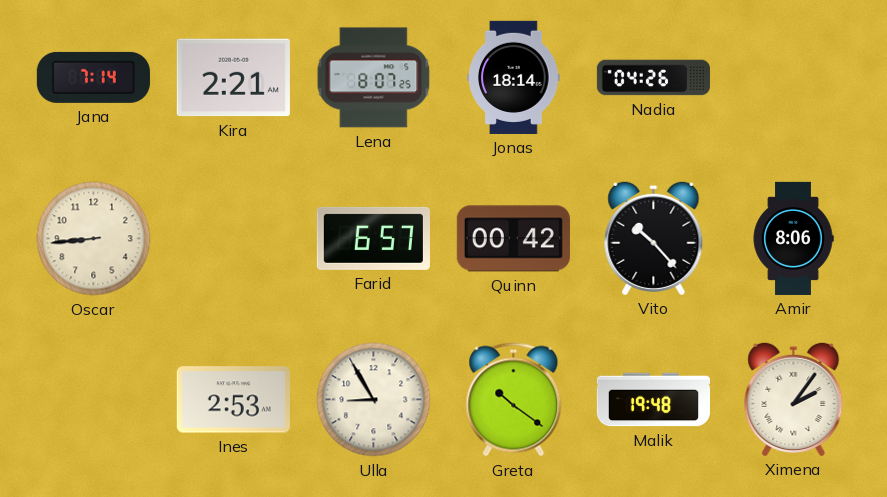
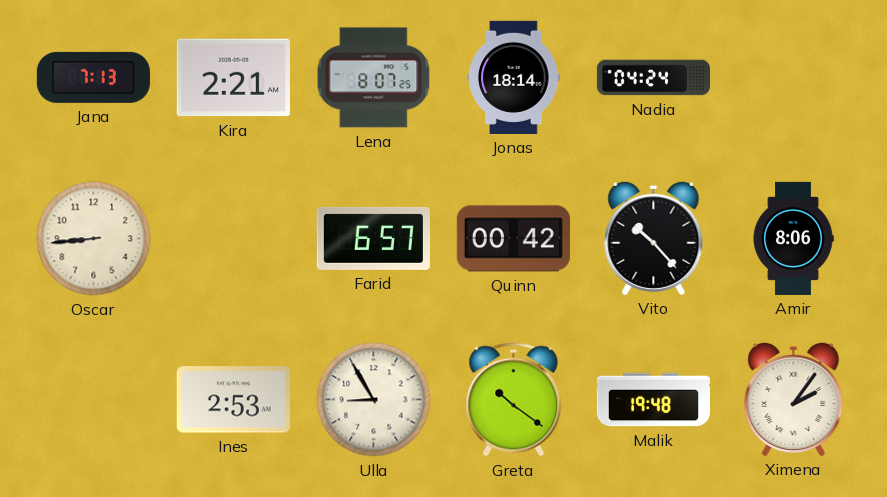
Jana: 7:14 -> 7:13 (93, 77)
Nadia: 04:26 -> 04:24 (653, 78)
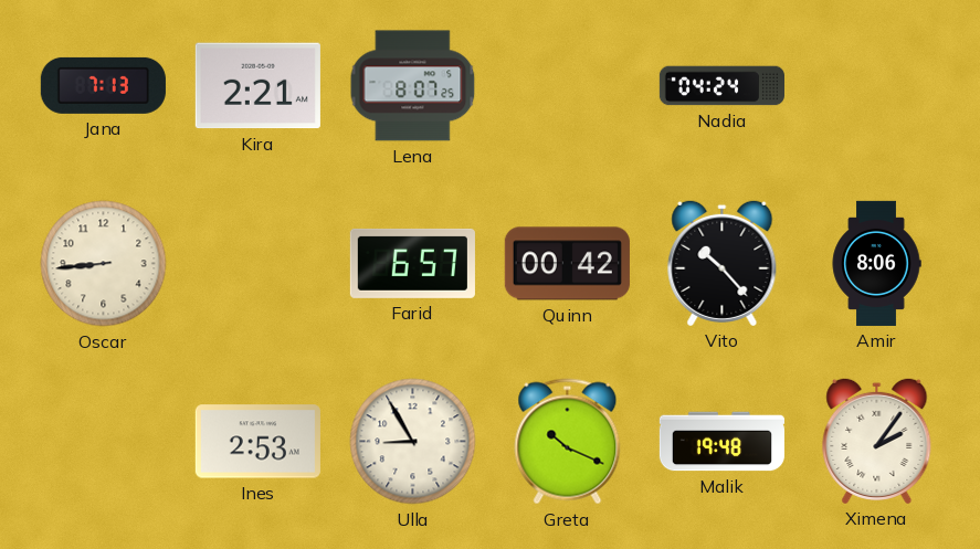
Jonas: 18:14 -> none (514, 77)
Greta: 10:21 -> 10:19 (568, 442)
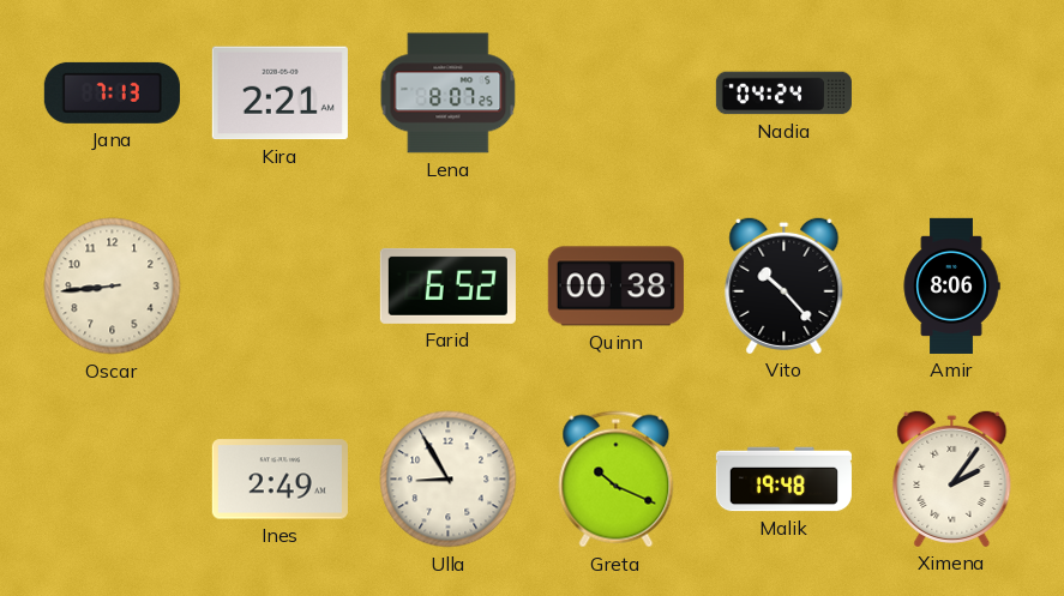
Farid: 6:57 -> 6:52 (447, 285)
Quinn: 00:42 -> 00:38 (615, 287)
Ines: 2:53 -> 2:49 (279, 480)
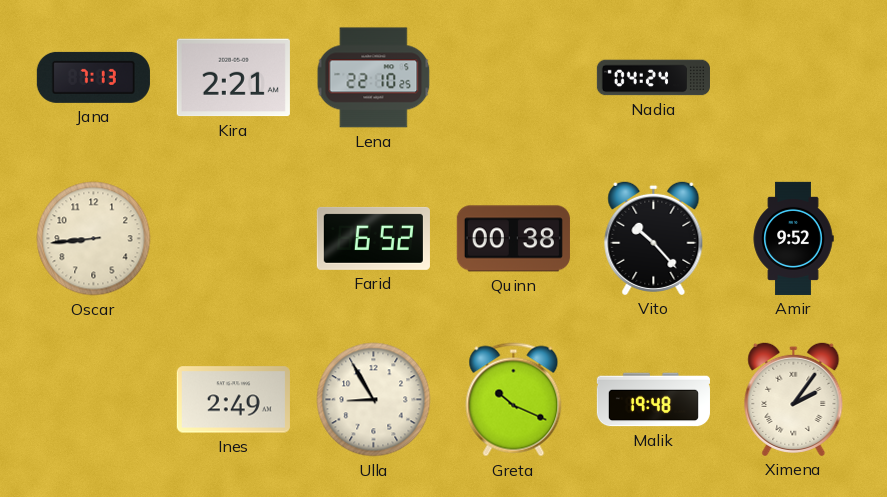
Lena: 8:07 -> 22:10 (374, 78)
Amir: 8:06 -> 9:52 (793, 238)
